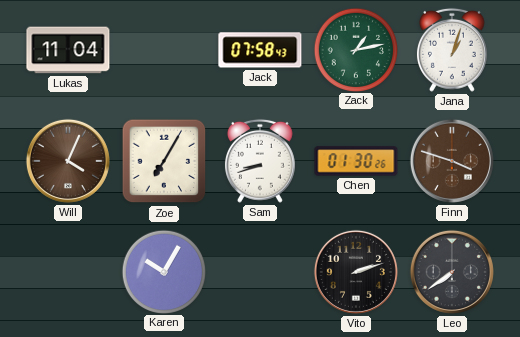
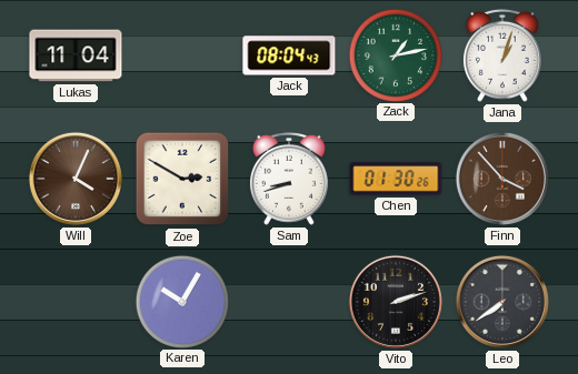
Jack: 07:58 -> 08:04 (289, 55)
Zoe: 7:05 -> 2:50 (182, 179)
Finn: 3:48 -> 3:53 (502, 179)
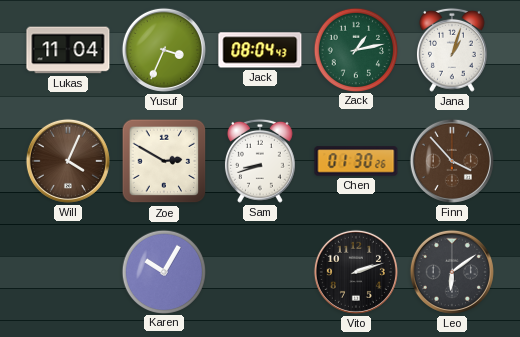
Yusuf: none -> 3:34 (164, 50)
Leo: 7:39 -> 6:09 (452, 272)
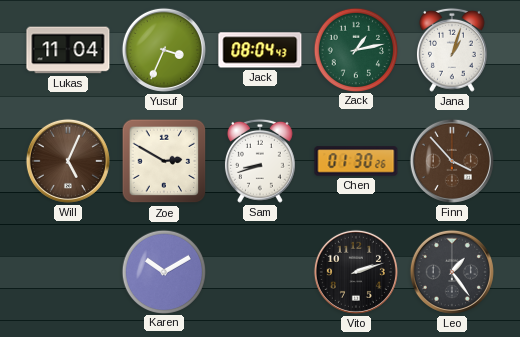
Will: 4:04 -> 5:04 (68, 161)
Karen: 10:05 -> 10:10 (163, 271)
Leo: 6:09 -> 1:24 (452, 272)
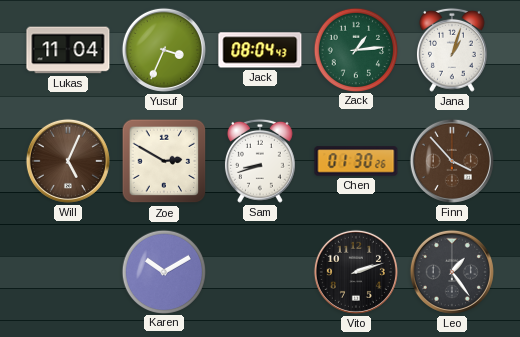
Zack: 1:13 -> 1:14 (355, 49)
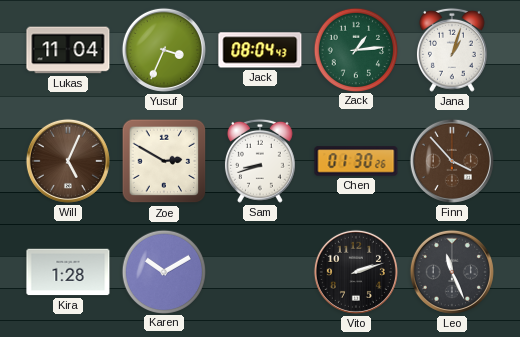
Kira: none -> 1:28 (68, 272)
Leo: 1:24 -> 11:26 (452, 272)
